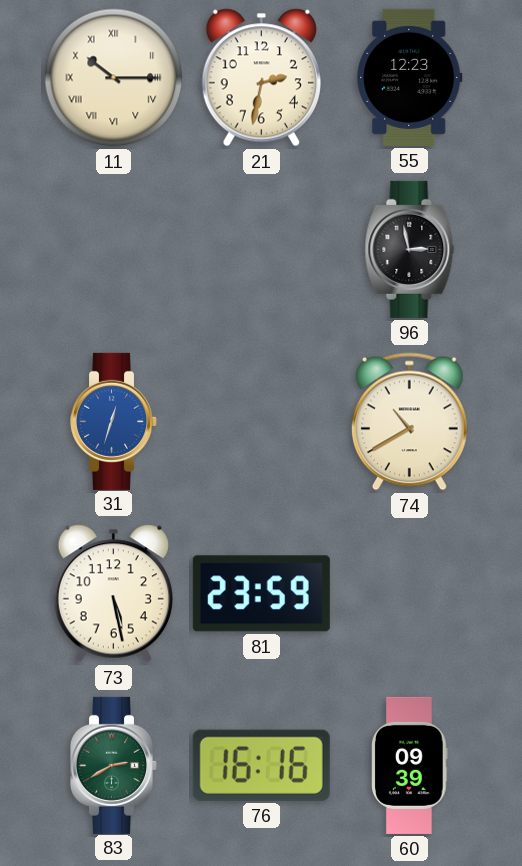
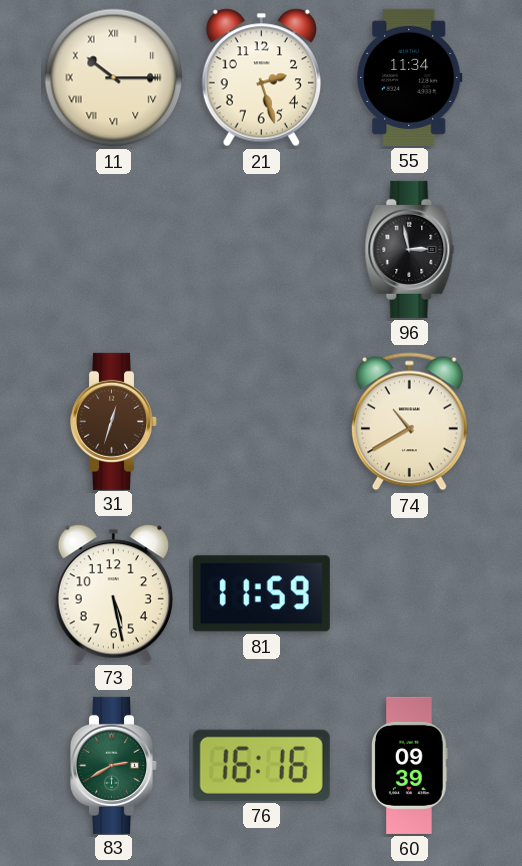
21: 2:32 -> 2:27 (261, 78)
55: 12:23 -> 11:34 (410, 77)
31 dial: blue -> brown (113, 421)
81: 23:59 -> 11:59 (261, 594)
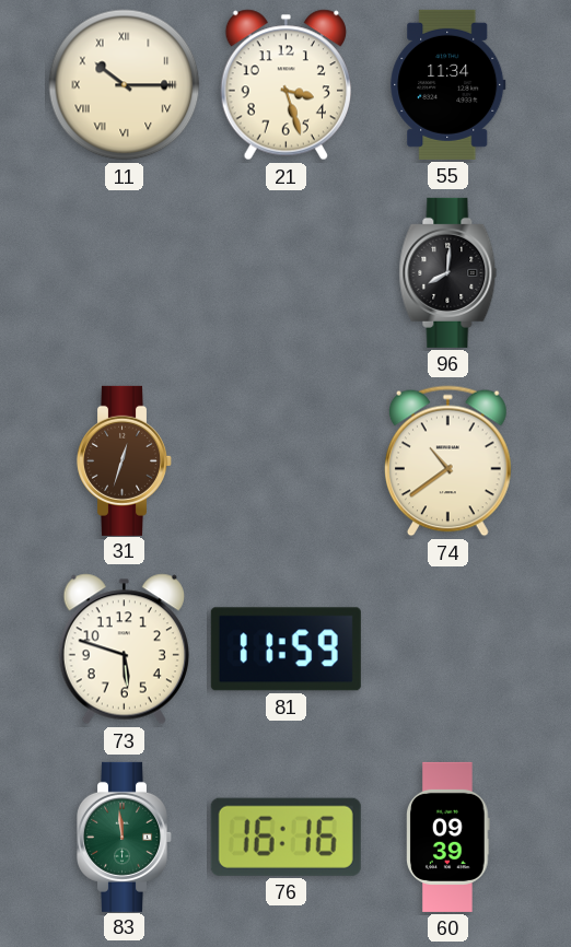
21: 2:27 -> 3:27 (285, 85)
96: 2:58 -> 8:01 (448, 272)
74: 10:40 -> 10:39 (448, 461)
73: 5:28 -> 5:48 (124, 650)
83: 2:40 -> 11:59 (124, 837)
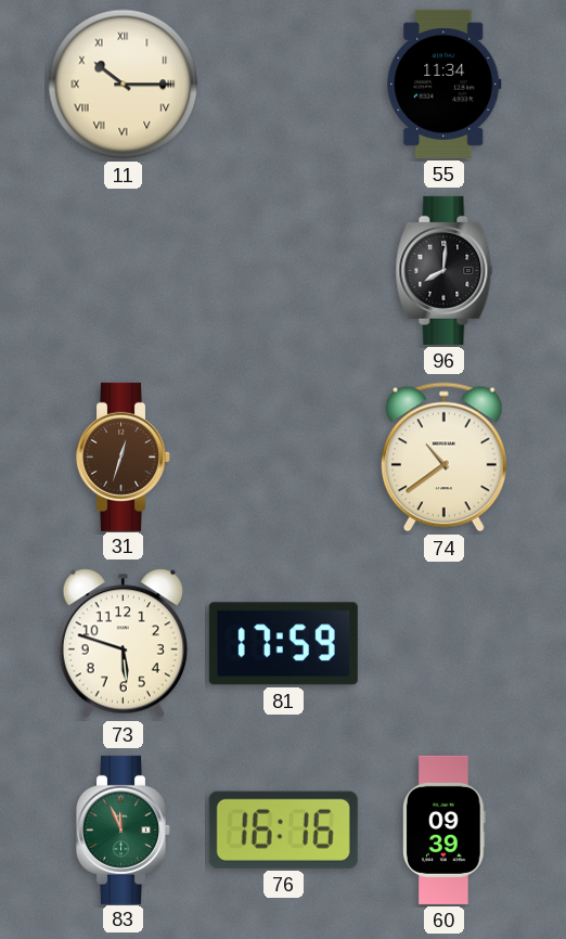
21: 3:27 -> none (285, 85)
81: 11:59 -> 17:59 (283, 644)
83: 11:59 -> 11:56 (123, 829)
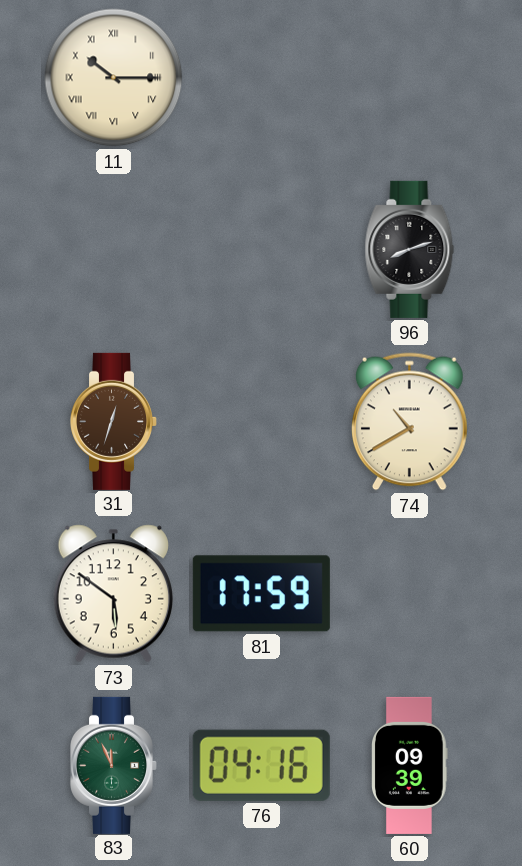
55: 11:34 -> none (445, 83)
96: 8:01 -> 8:12 (410, 249)
74: 10:39 -> 10:40 (410, 422)
73: 5:48 -> 5:51 (113, 594)
76: 16:16 -> 04:16 (261, 765)
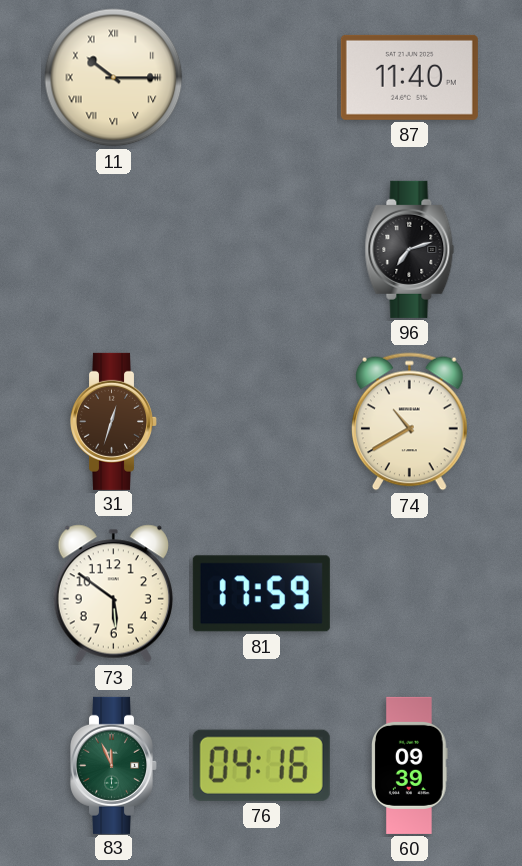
87: none -> 11:40 (409, 77)
96: 8:12 -> 7:12 (410, 249)
